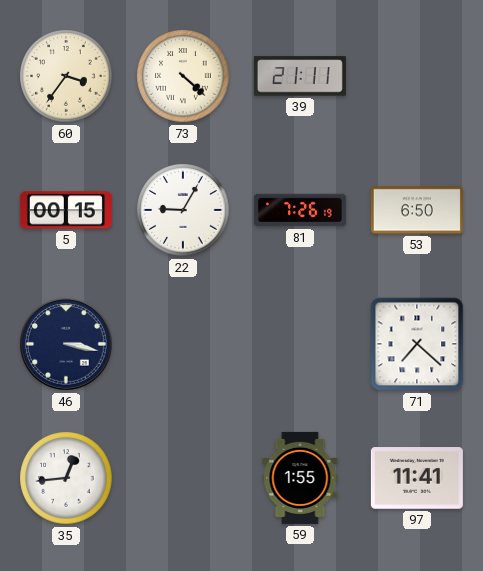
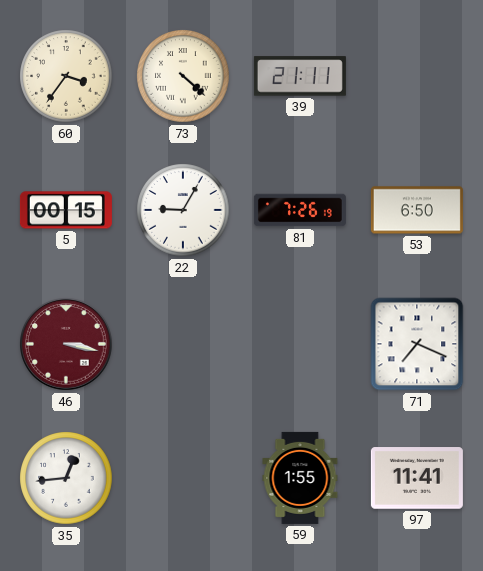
46 dial: navy -> burgundy (67, 345)
71: 7:22 -> 7:19 (417, 344)
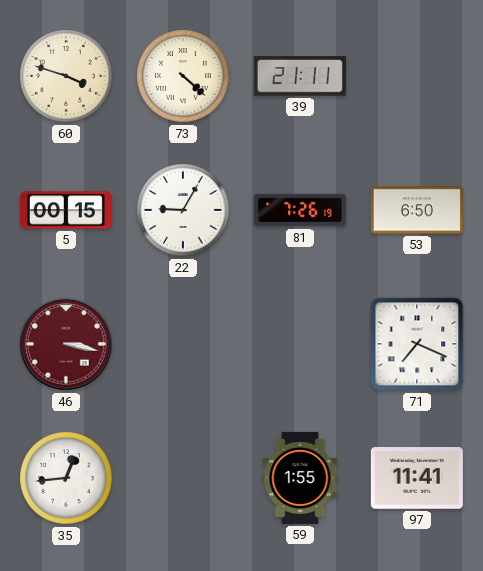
60: 3:36 -> 3:48 (66, 76)
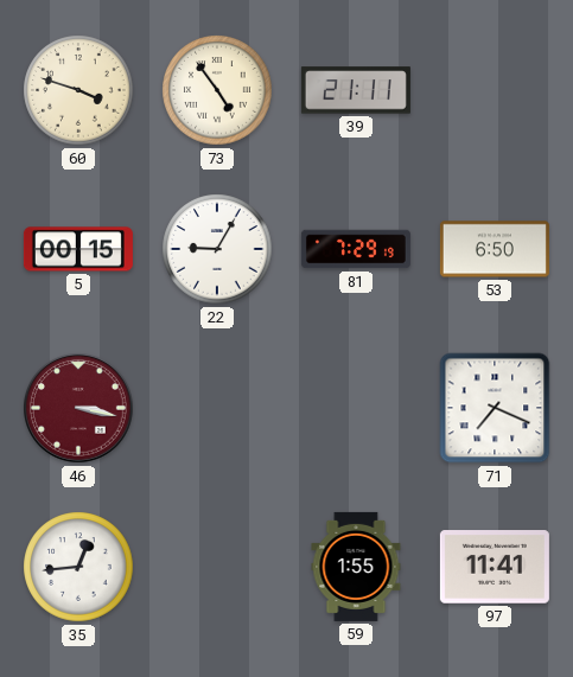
73: 4:22 -> 4:54 (217, 90)
81: 7:26 -> 7:29 (356, 249)
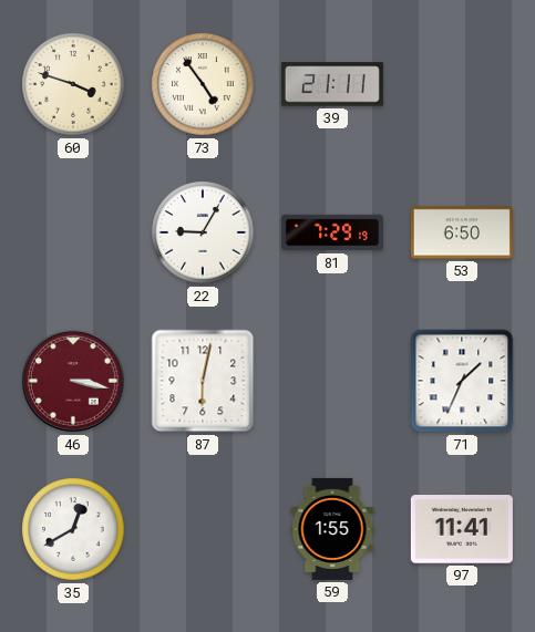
5: 00:15 -> none (78, 249)
87: none -> 6:02 (203, 381)
71: 7:19 -> 1:34 (462, 381)
35: 12:44 -> 12:40 (73, 529)
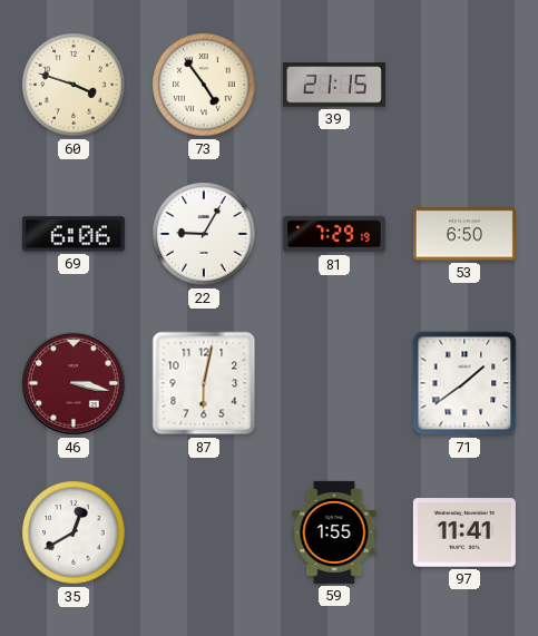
39: 21:11 -> 21:15 (334, 85)
69: none -> 6:06 (74, 234)
71: 1:34 -> 1:39 (464, 383)
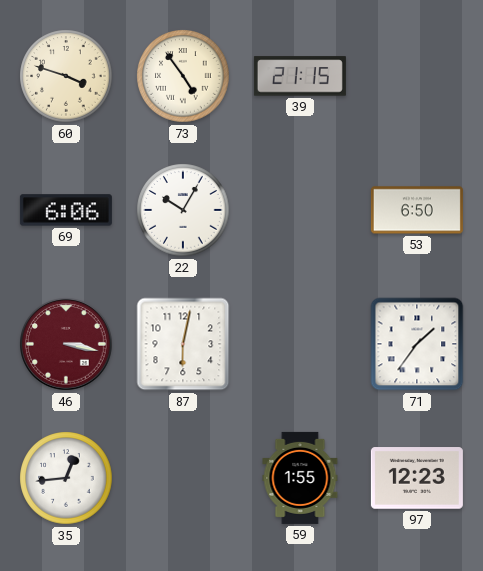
22: 9:05 -> 10:05 (183, 210)
81: 7:29 -> none (334, 234)
71: 1:39 -> 1:36 (417, 344)
35: 12:40 -> 12:44 (66, 478)
97: 11:41 -> 12:23 (417, 478)
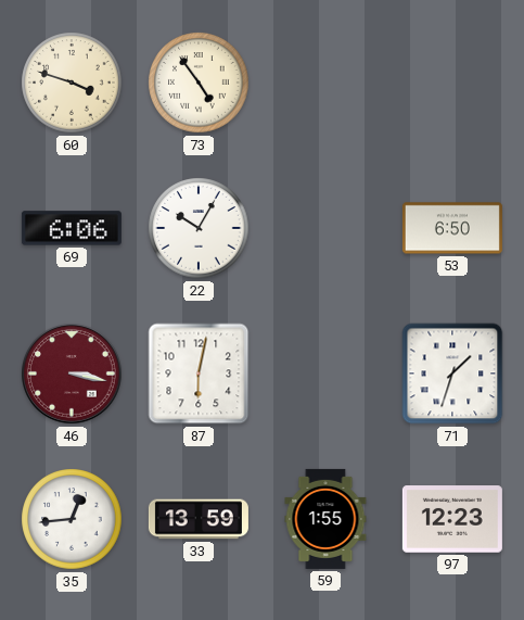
39: 21:15 -> none (300, 76)
71: 1:36 -> 1:33 (452, 374)
33: none -> 13:59 (199, 519)
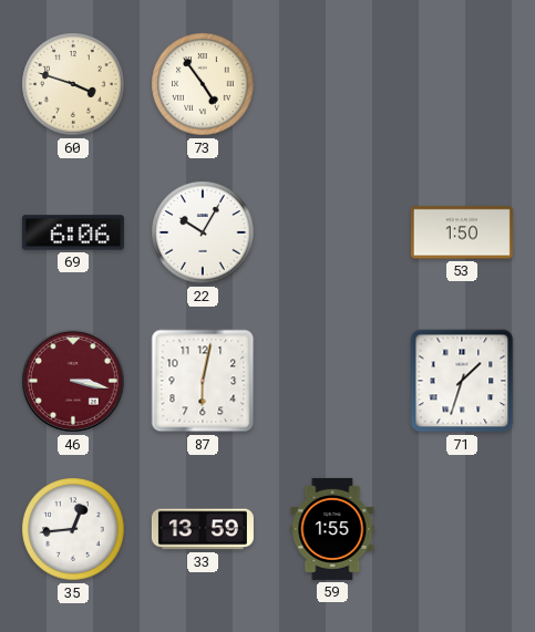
53: 6:50 -> 1:50 (462, 232)
97: 12:23 -> none (452, 519)
